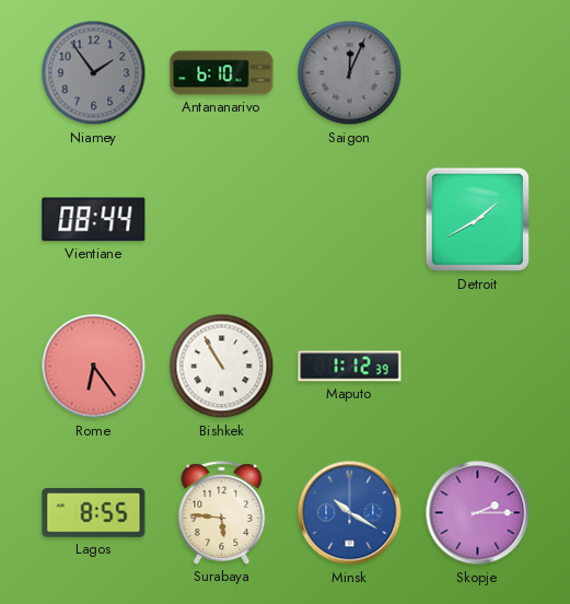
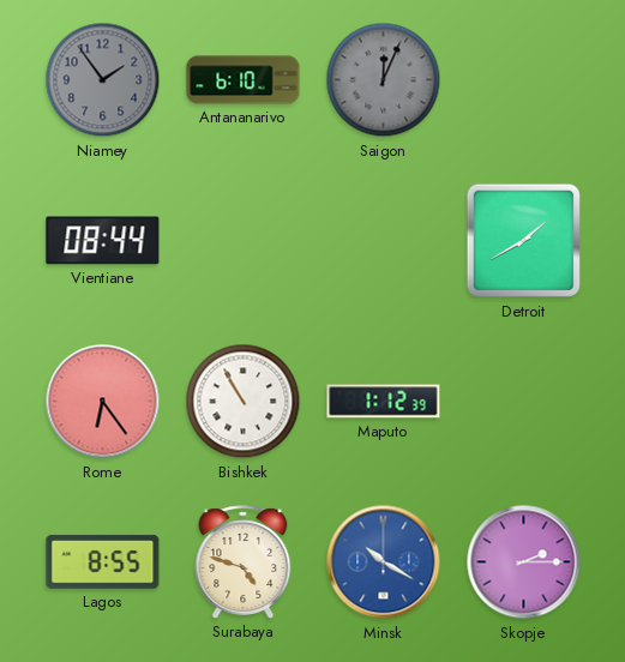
Surabaya: 5:46 -> 4:48 (244, 562)
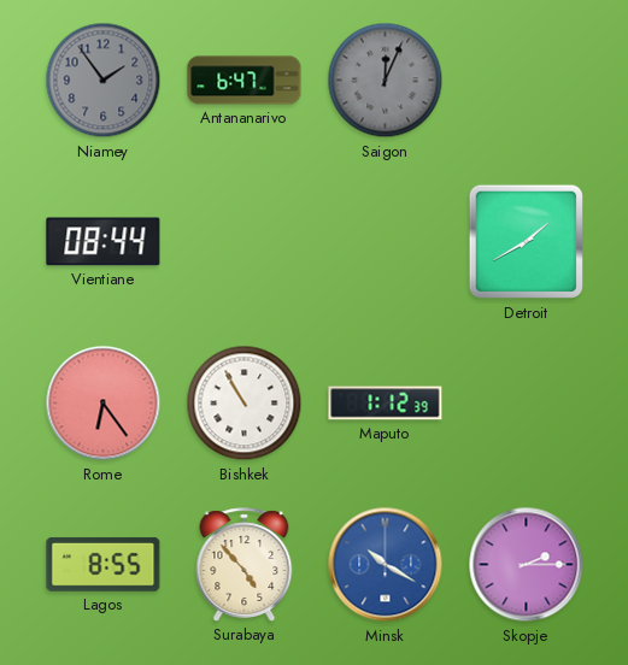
Antananarivo: 6:10 -> 6:47 (245, 81)
Surabaya: 4:48 -> 4:53 (245, 565)
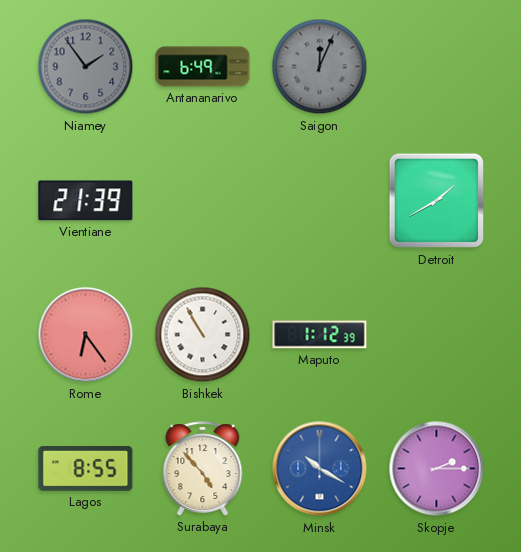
Antananarivo: 6:47 -> 6:49 (203, 67)
Vientiane: 08:44 -> 21:39 (86, 201)
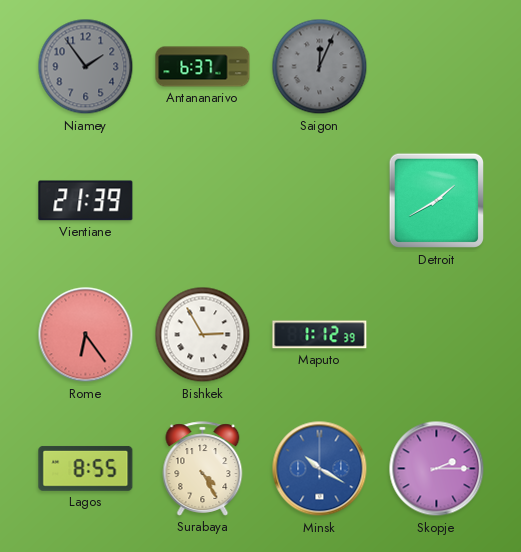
Antananarivo: 6:49 -> 6:37 (203, 67)
Bishkek: 10:55 -> 2:55 (203, 335)
Surabaya: 4:53 -> 4:25 (203, 469)
